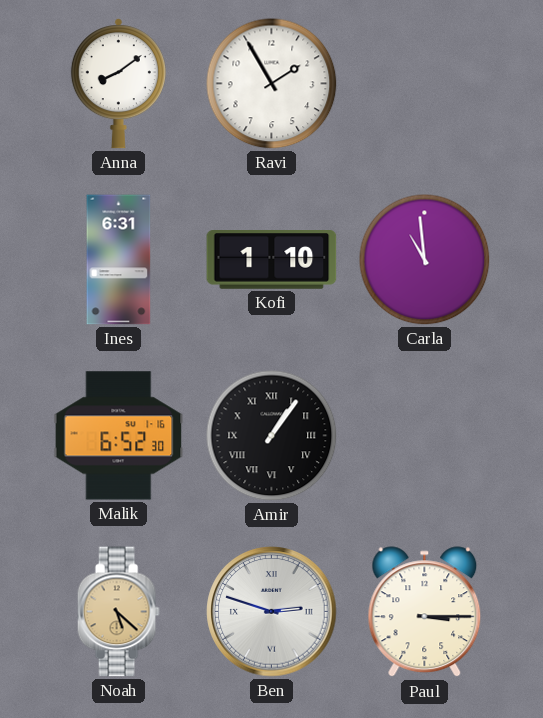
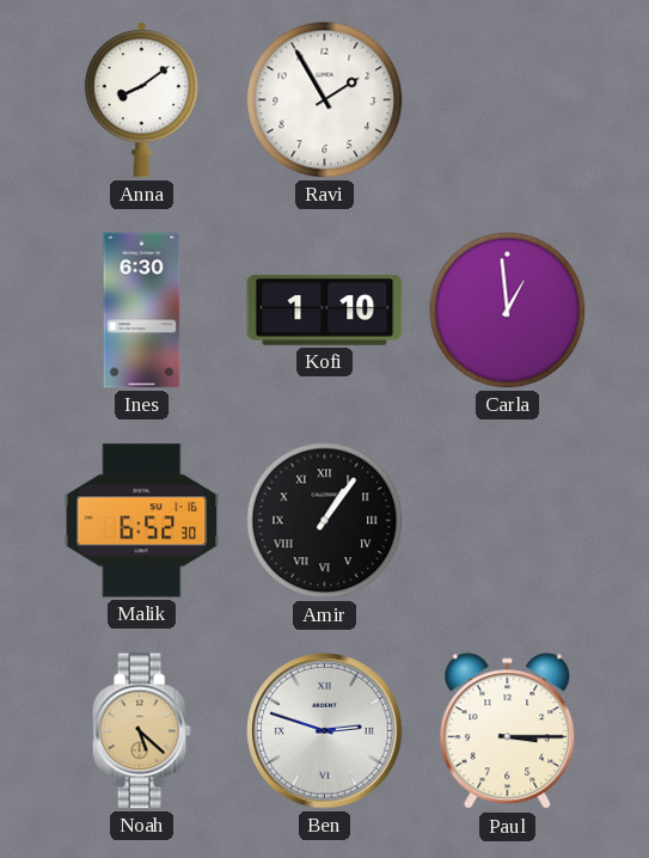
Ines: 6:31 -> 6:30 (142, 311)
Carla: 10:59 -> 12:59 (508, 311)
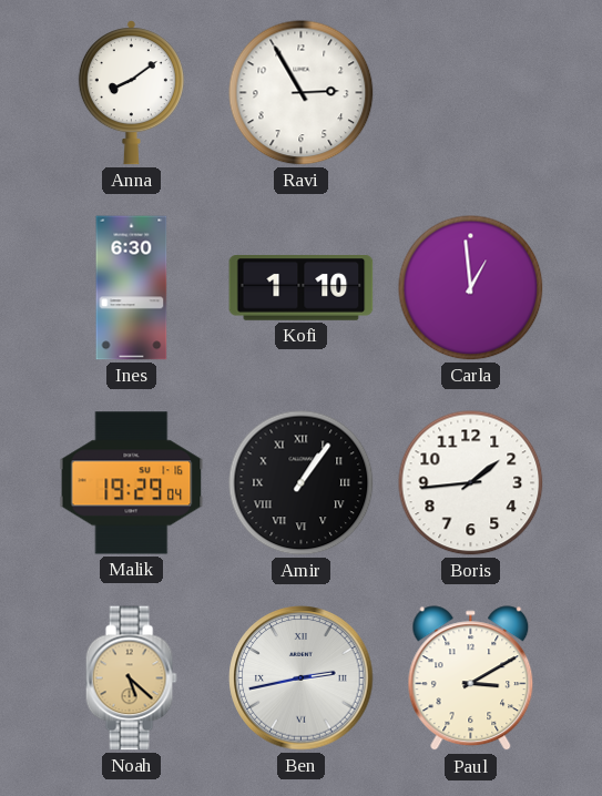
Ravi: 1:55 -> 2:55 (302, 93)
Malik: 6:52 -> 19:29 (132, 483)
Boris: none -> 1:44 (471, 483)
Ben: 2:48 -> 2:43 (302, 678)
Paul: 3:15 -> 3:10 (471, 678)
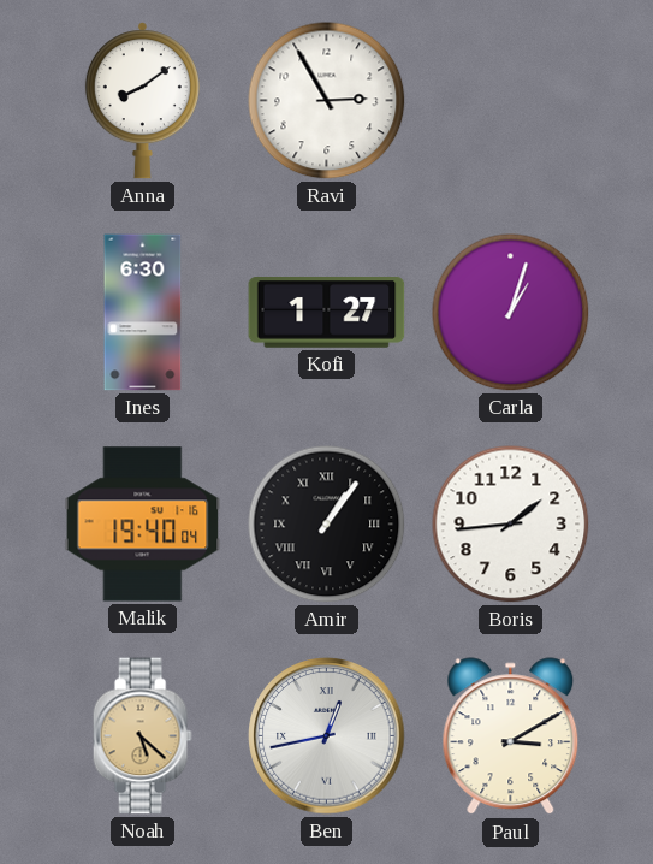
Kofi: 1:10 -> 1:27 (327, 313)
Carla: 12:59 -> 1:03 (511, 313)
Malik: 19:29 -> 19:40 (143, 525)
Ben: 2:43 -> 12:43 (327, 736)
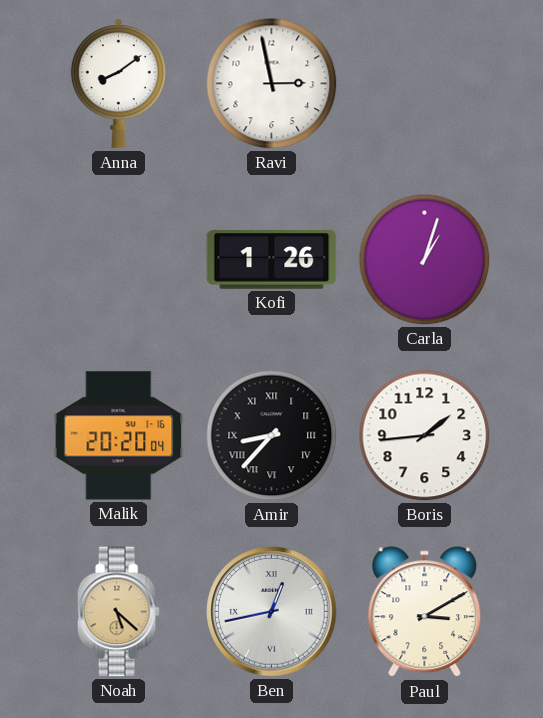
Ravi: 2:55 -> 2:58 (272, 84)
Ines: 6:30 -> none (143, 313)
Kofi: 1:27 -> 1:26 (272, 260)
Malik: 19:40 -> 20:20 (119, 436)
Amir: 1:06 -> 8:37 (272, 436)
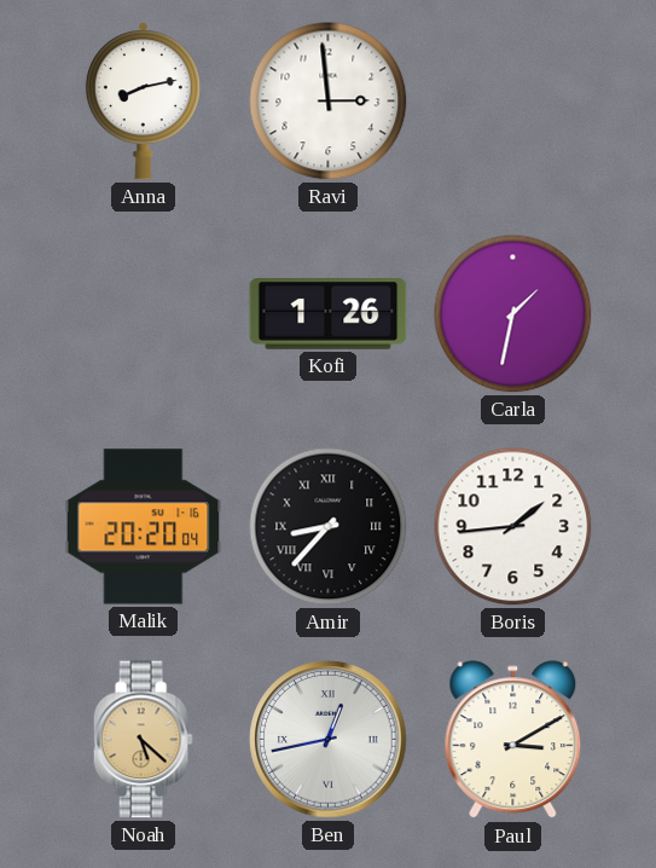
Anna: 8:09 -> 8:13 (143, 102)
Ravi: 2:58 -> 2:59 (329, 102)
Carla: 1:03 -> 1:32 (513, 314)
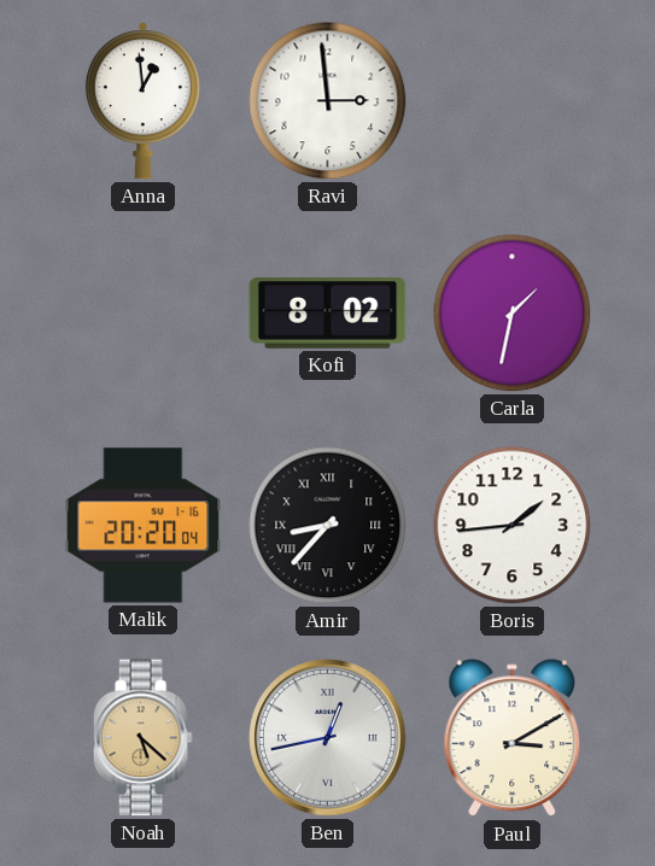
Anna: 8:13 -> 12:59 (142, 101)
Kofi: 1:26 -> 8:02 (328, 314)
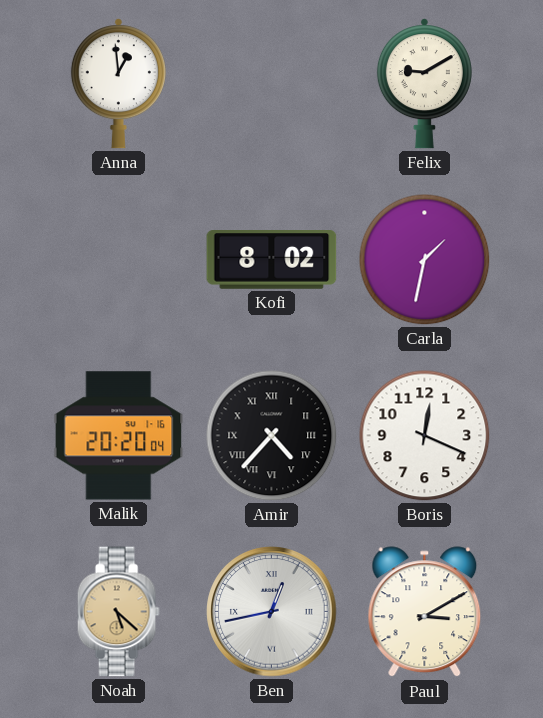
Ravi: 2:59 -> none (328, 101)
Felix: none -> 9:10 (424, 84)
Amir: 8:37 -> 4:37 (272, 436)
Boris: 1:44 -> 12:19 (425, 436)
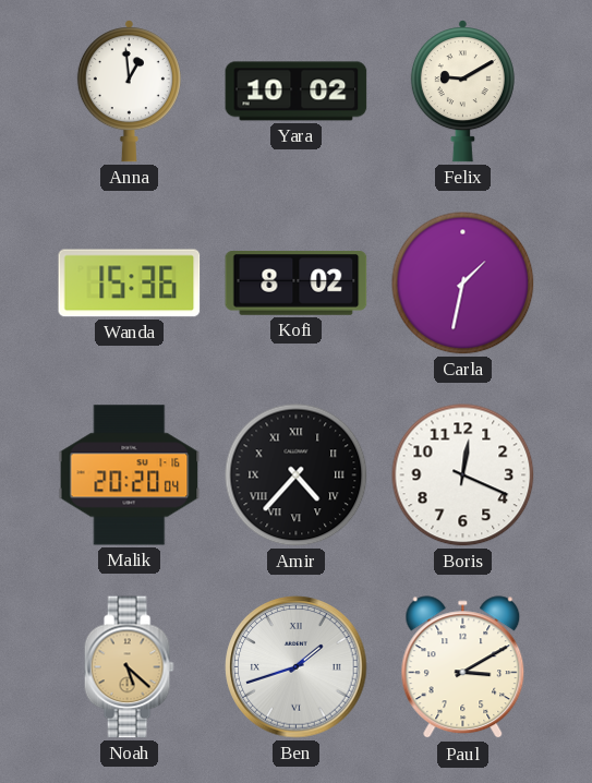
Yara: none -> 10:02 (297, 92)
Wanda: none -> 15:36 (130, 284)
Ben: 12:43 -> 1:42 (297, 667)
